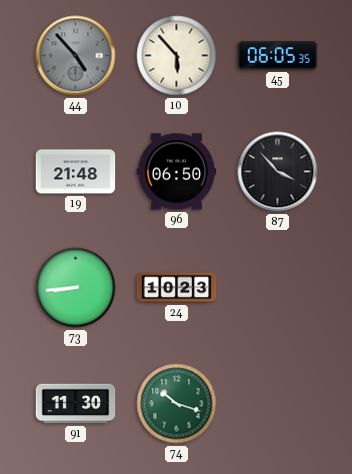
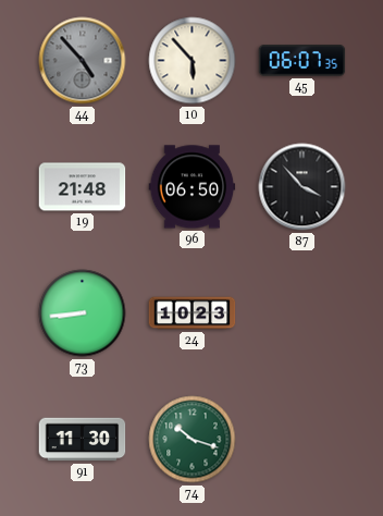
45: 06:05 -> 06:07 (302, 61)
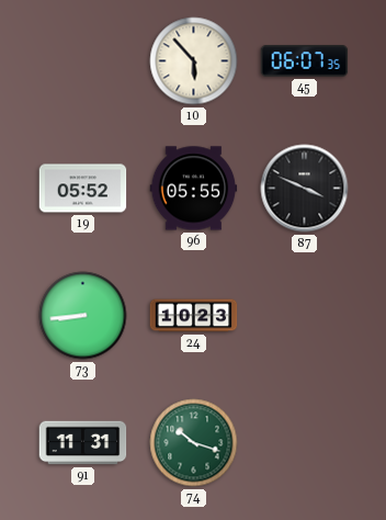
44: 4:53 -> none (83, 61)
19: 21:48 -> 05:52 (83, 189)
96: 06:50 -> 05:55 (194, 189)
87: 3:53 -> 3:49 (305, 189)
91: 11:30 -> 11:31 (83, 443)
